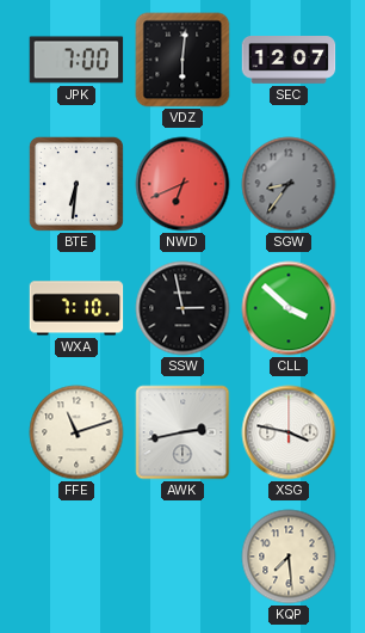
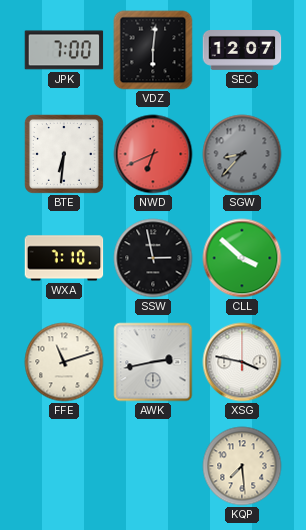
SGW: 8:36 -> 8:37 (242, 154)
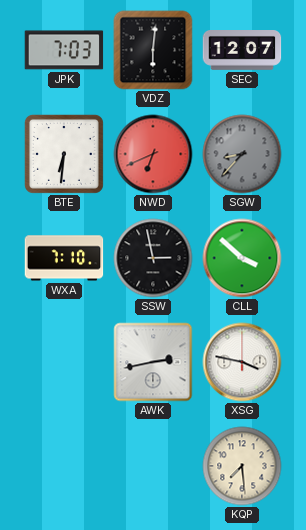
JPK: 7:00 -> 7:03 (64, 50)
FFE: 11:12 -> none (64, 362)
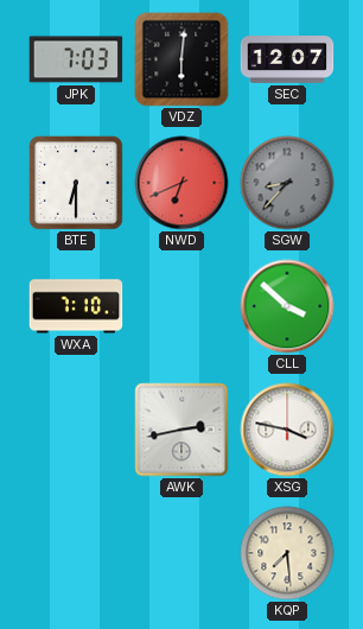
BTE: 6:31 -> 6:30 (76, 183)
SSW: 2:58 -> none (153, 258)
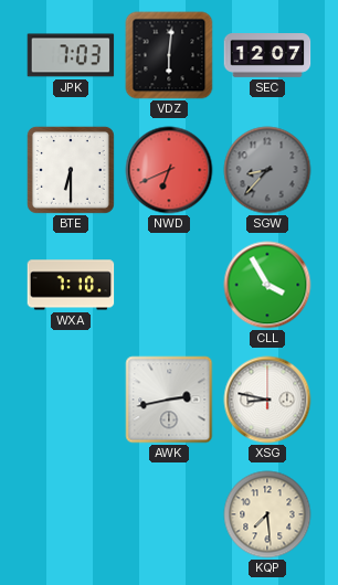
CLL: 3:52 -> 3:55 (267, 285)
XSG: 3:47 -> 8:47 (267, 400)
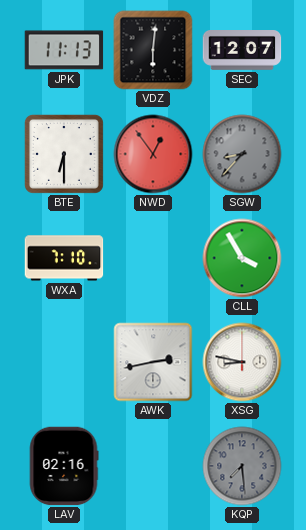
JPK: 7:03 -> 11:13 (64, 50)
NWD: 6:41 -> 12:54 (153, 154)
LAV: none -> 02:16 (64, 466)
KQP dial: cream -> grey (242, 466)
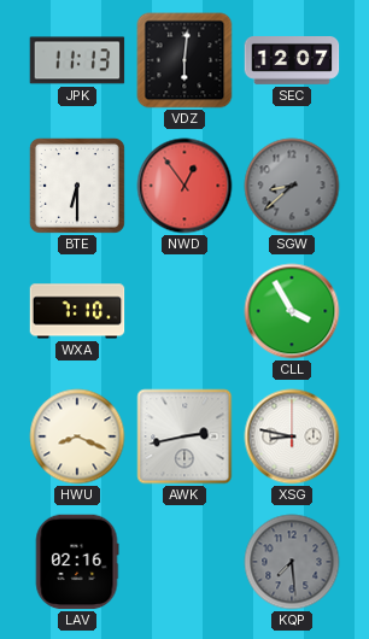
SGW: 8:37 -> 8:38 (292, 186)
HWU: none -> 8:19 (77, 436)
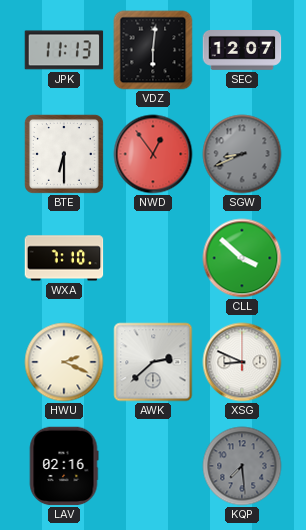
SGW: 8:38 -> 8:41 (242, 154)
CLL: 3:55 -> 3:52 (242, 258)
HWU: 8:19 -> 2:19 (64, 362)
AWK: 2:43 -> 2:38 (153, 362)
XSG: 8:47 -> 8:49 (242, 362)
